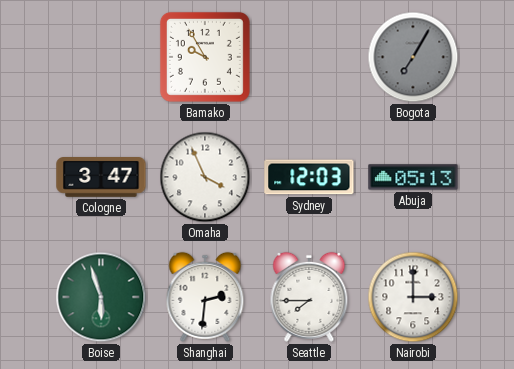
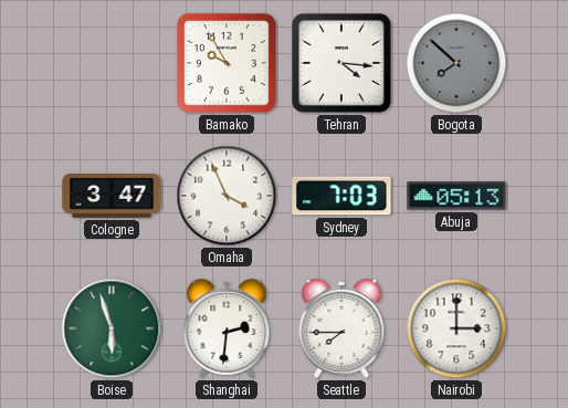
Tehran: none -> 4:16 (341, 63)
Bogota: 7:05 -> 7:52 (456, 63)
Sydney: 12:03 -> 7:03 (341, 196)
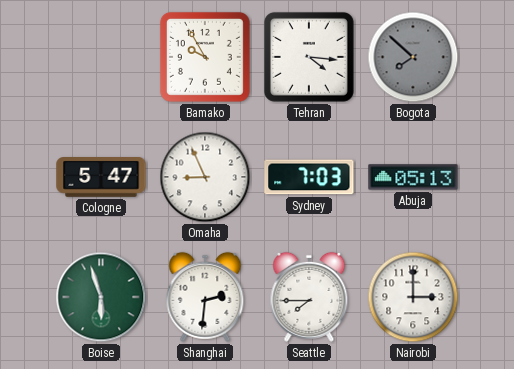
Cologne: 3:47 -> 5:47 (101, 178)
Omaha: 3:56 -> 8:56 (205, 177)
